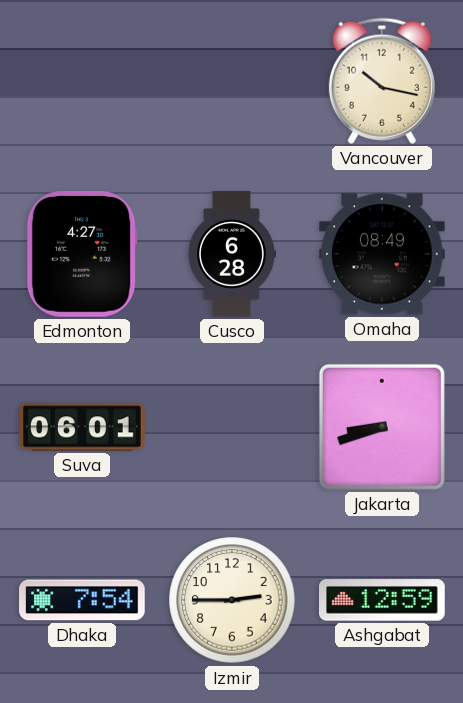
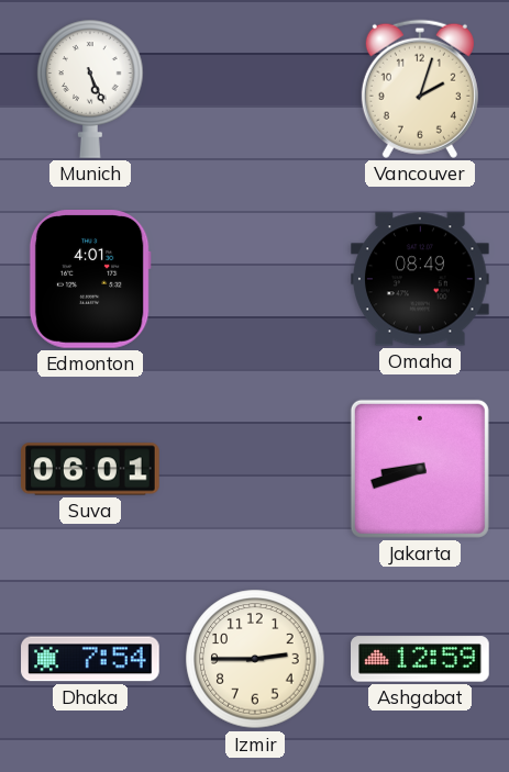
Munich: none -> 5:26 (90, 89)
Vancouver: 10:17 -> 2:03 (420, 89)
Edmonton: 4:27 -> 4:01 (90, 280)
Cusco: 6:28 -> none (232, 254)
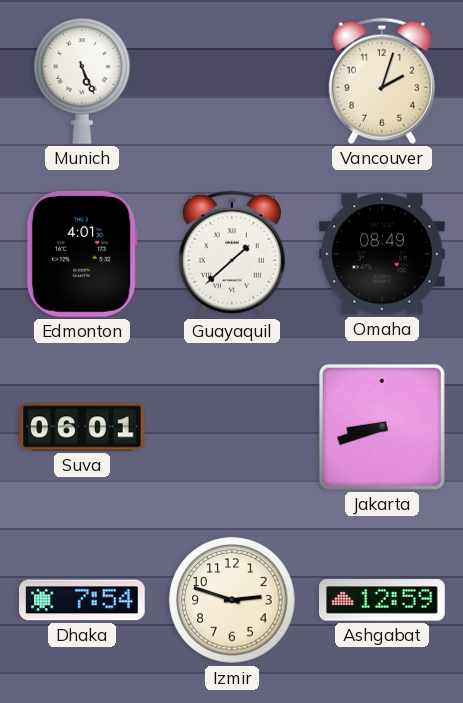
Guayaquil: none -> 1:38 (232, 254)
Izmir: 2:45 -> 2:48 (232, 600)
